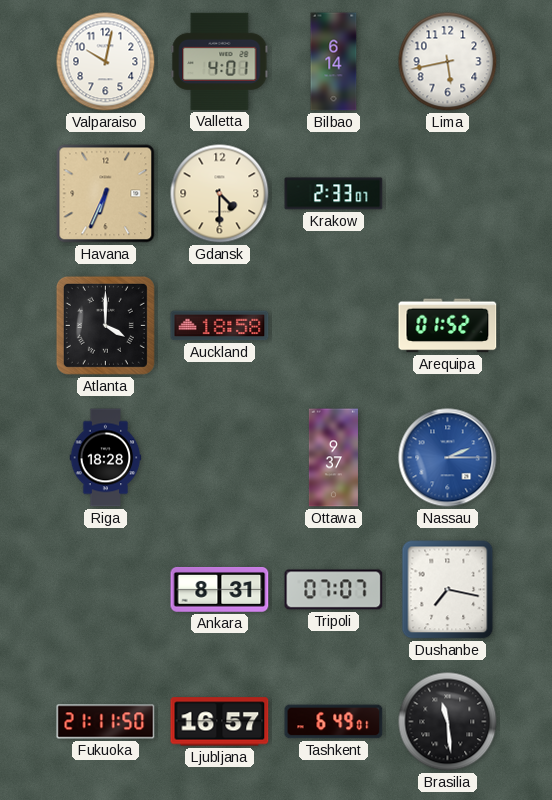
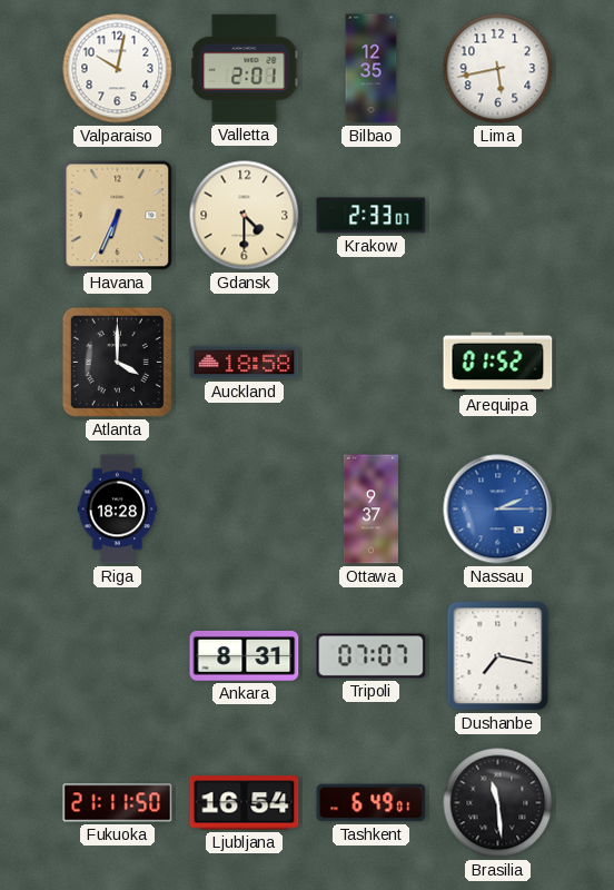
Valletta: 4:01 -> 2:01 (245, 68)
Bilbao: 6:14 -> 12:35 (372, 69)
Ljubljana: 16:57 -> 16:54 (245, 803)
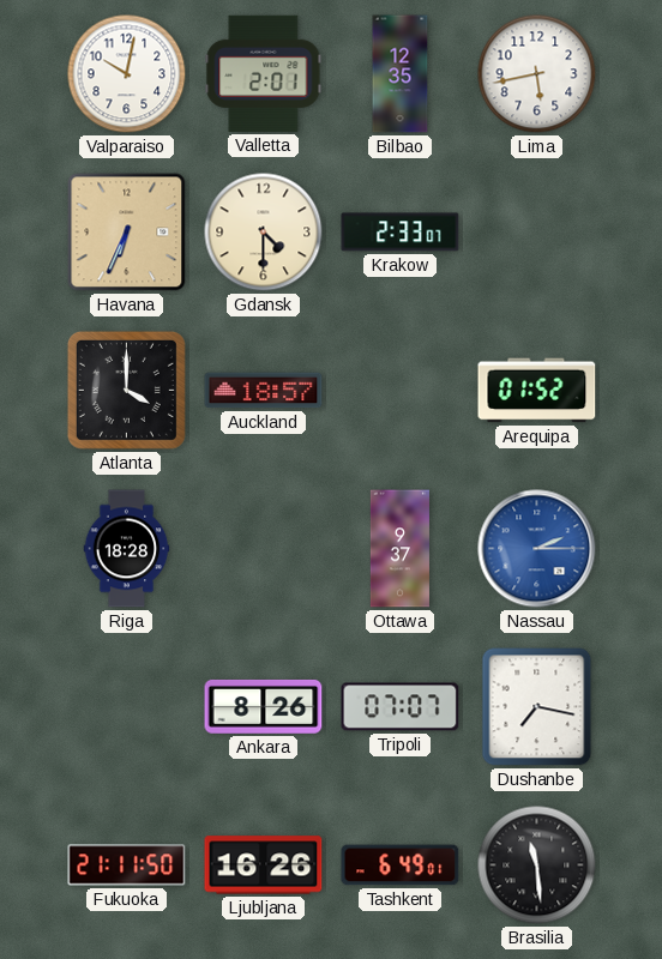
Auckland: 18:58 -> 18:57 (264, 391)
Ankara: 8:31 -> 8:26 (264, 706)
Ljubljana: 16:54 -> 16:26 (264, 865)
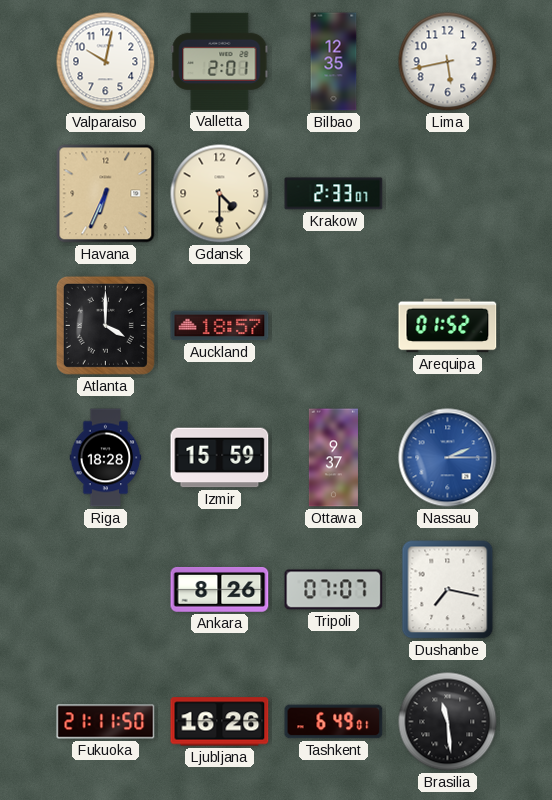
Izmir: none -> 15:59 (220, 458)
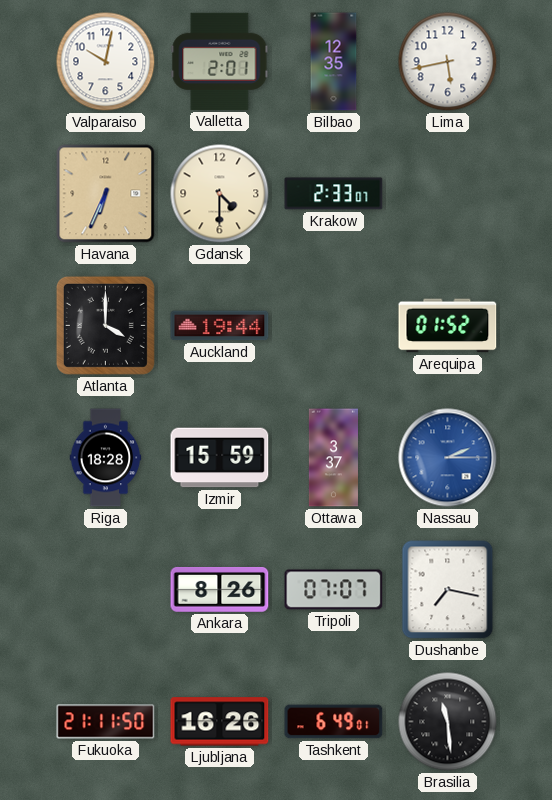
Auckland: 18:57 -> 19:44 (220, 326)
Ottawa: 9:37 -> 3:37 (333, 458)
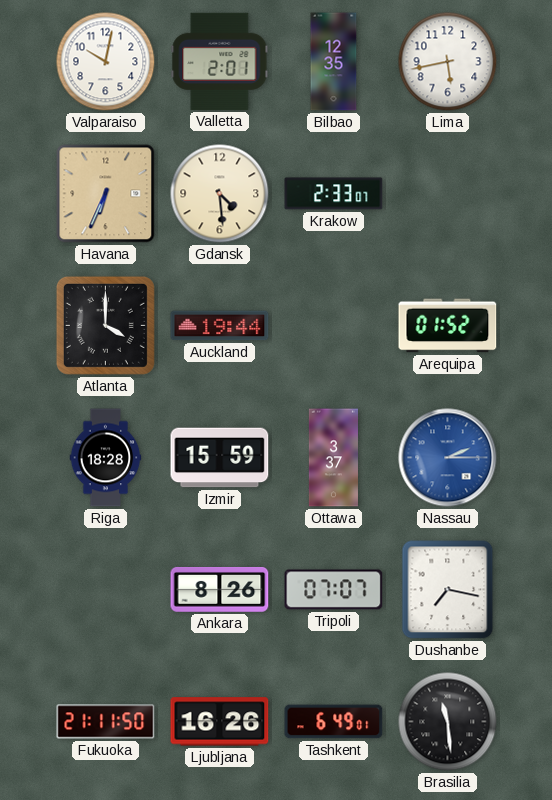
Gdansk: 4:30 -> 4:29 (220, 194)
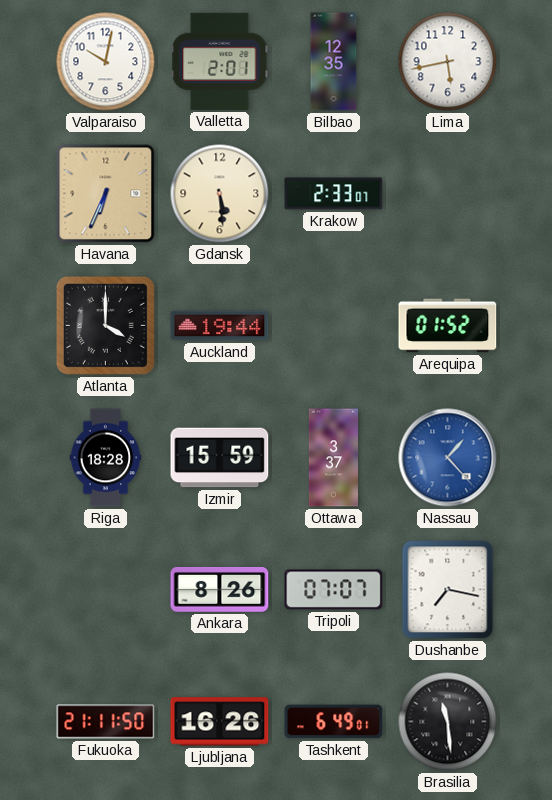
Gdansk: 4:29 -> 5:29 (220, 194)
Nassau: 2:15 -> 1:23 (448, 458)
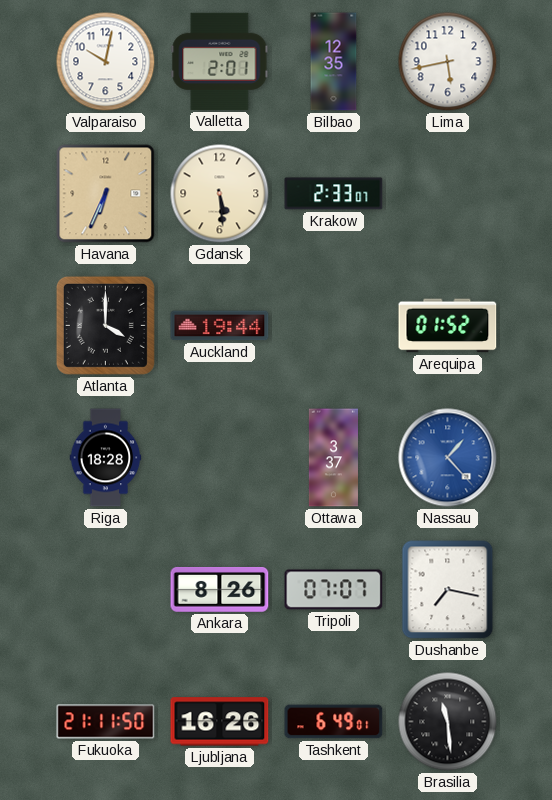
Izmir: 15:59 -> none (220, 458)
